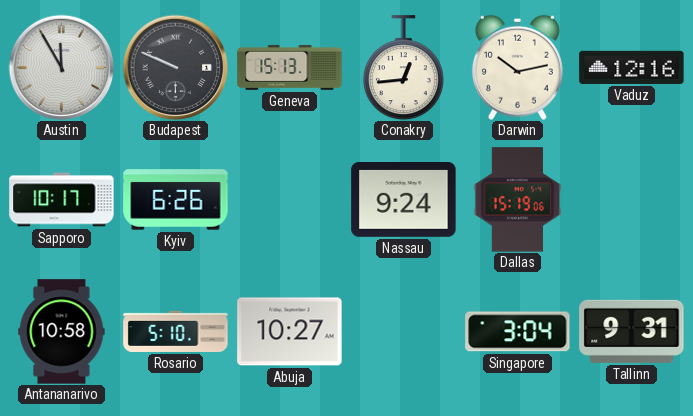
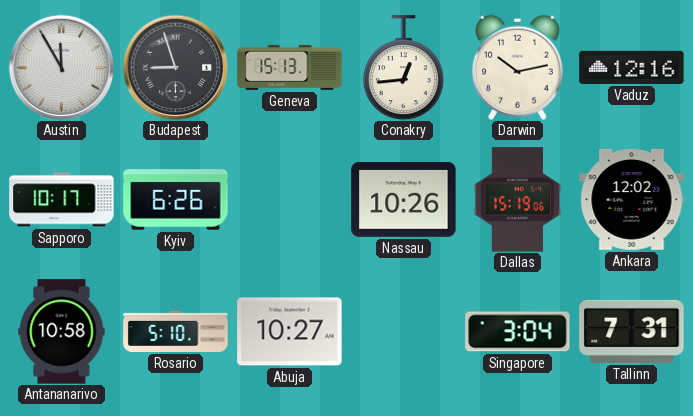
Budapest: 9:49 -> 8:57 (175, 67)
Nassau: 9:24 -> 10:26 (404, 200)
Ankara: none -> 12:02 (632, 199)
Tallinn: 9:31 -> 7:31 (632, 331)
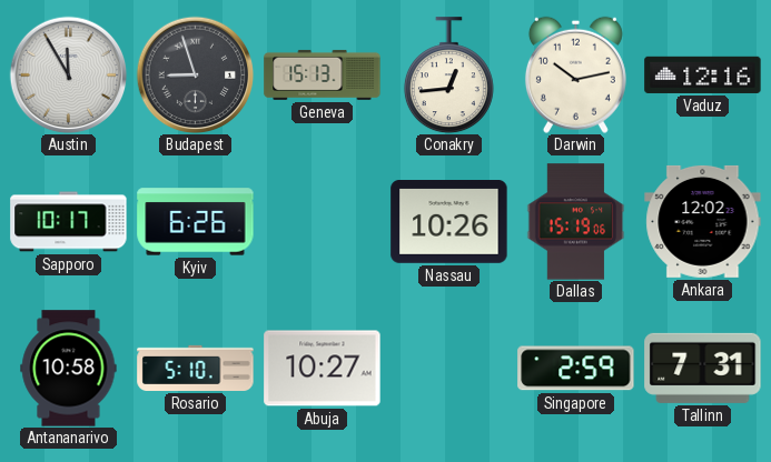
Singapore: 3:04 -> 2:59 (576, 369)
